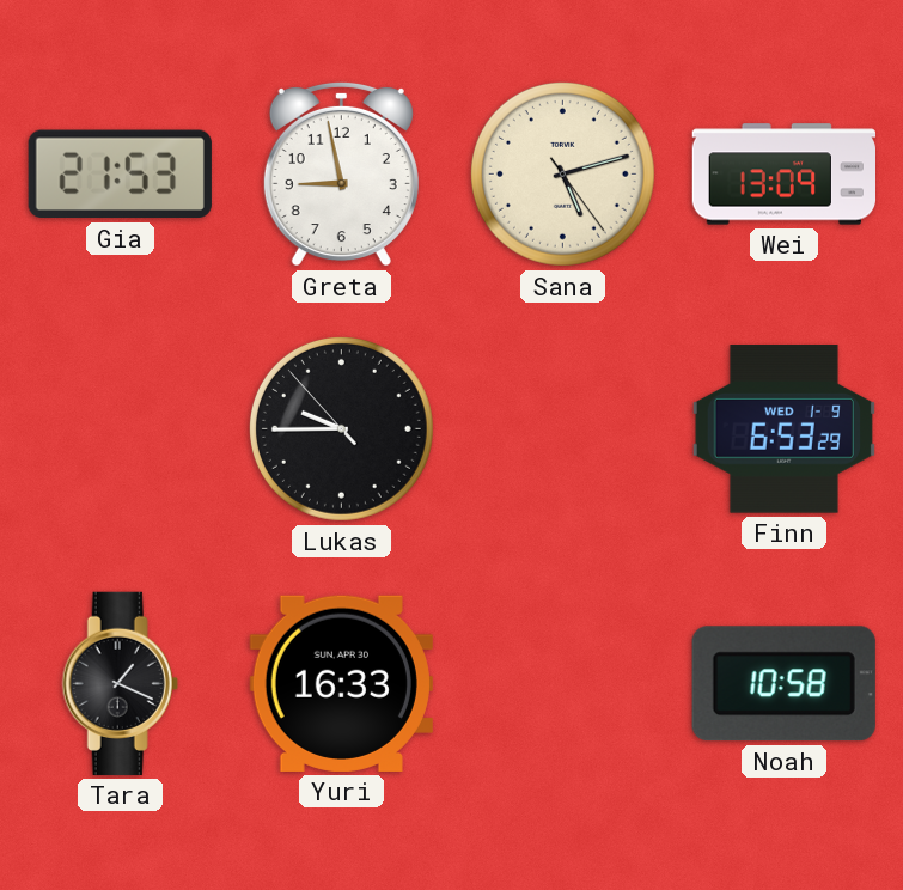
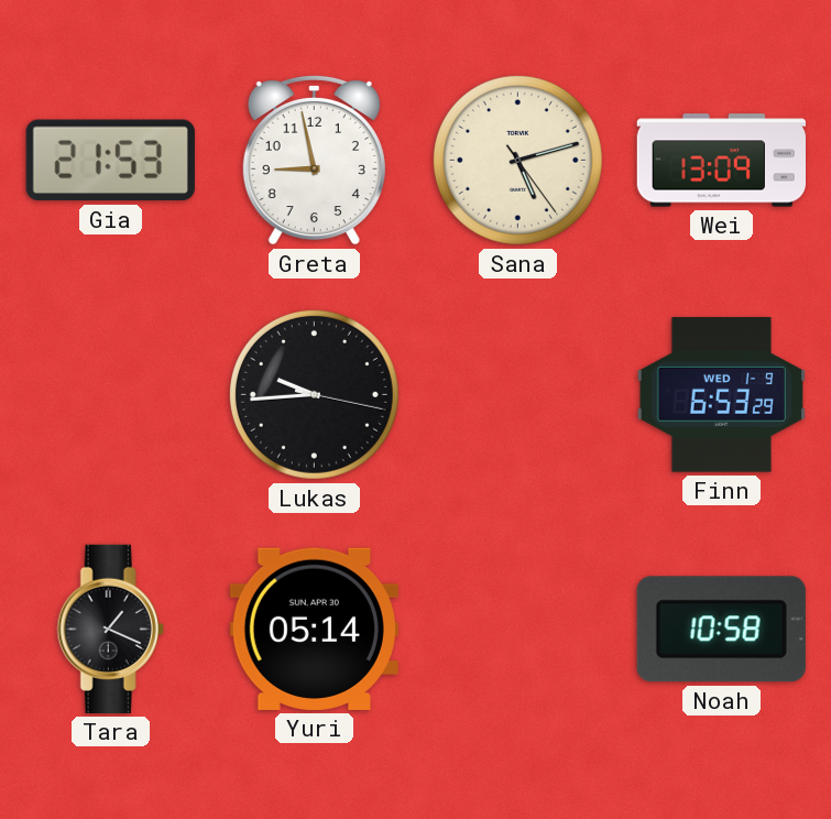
Lukas: 9:44:53 -> 9:44:17 (314, 394)
Yuri: 16:33 -> 05:14 (314, 629)
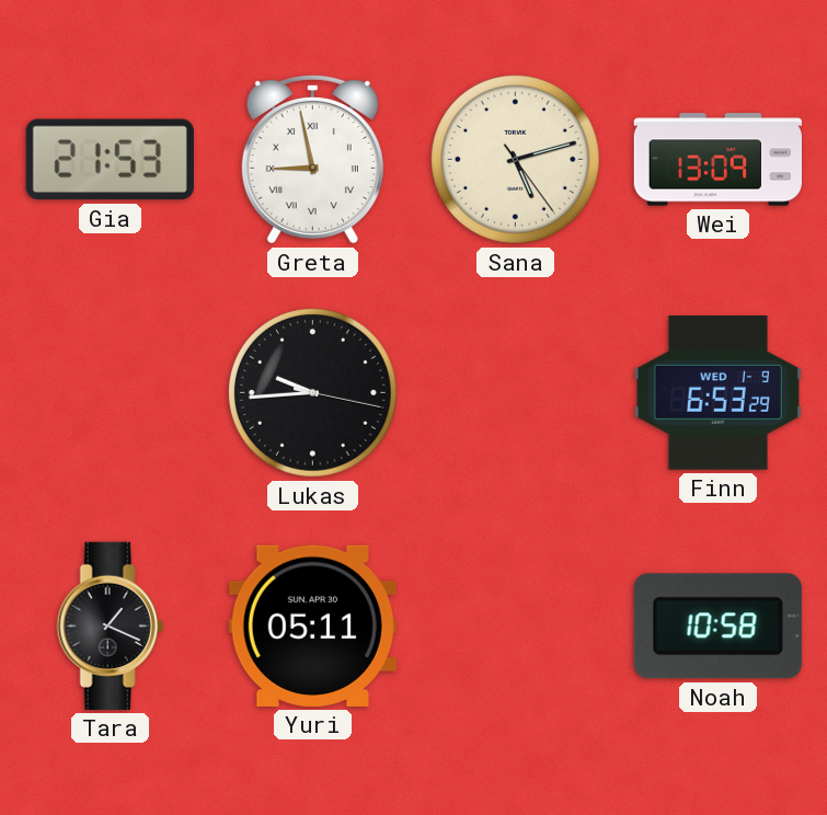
Greta numerals: Arabic -> Roman (312, 159)
Yuri: 05:14 -> 05:11 (312, 625)
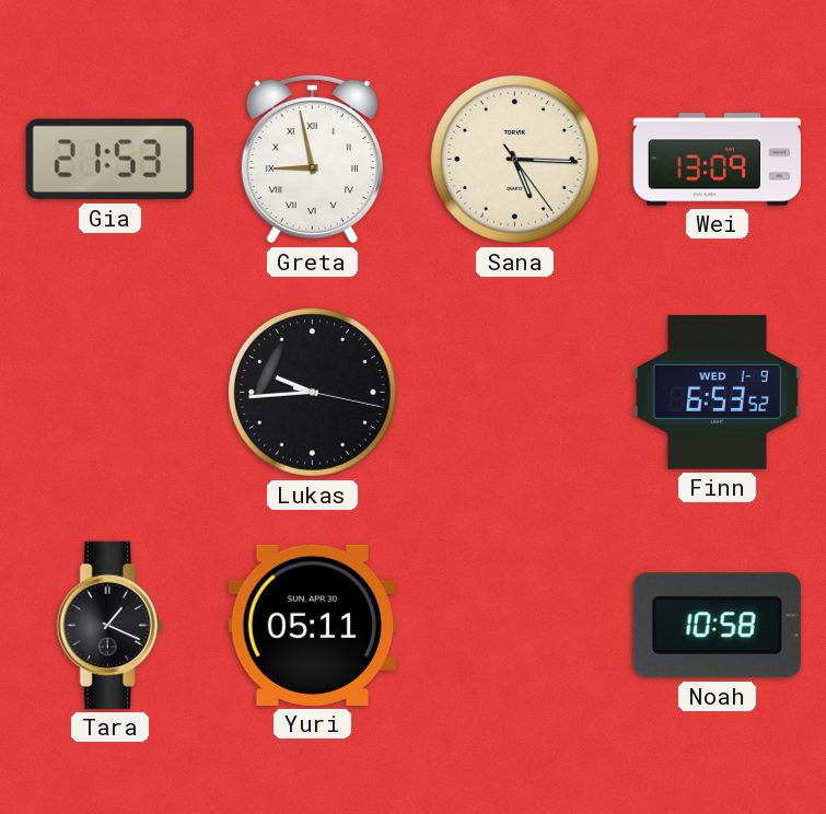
Sana: 5:12 -> 5:15 (514, 159)
Finn: 6:53:29 -> 6:53:52 (717, 393)
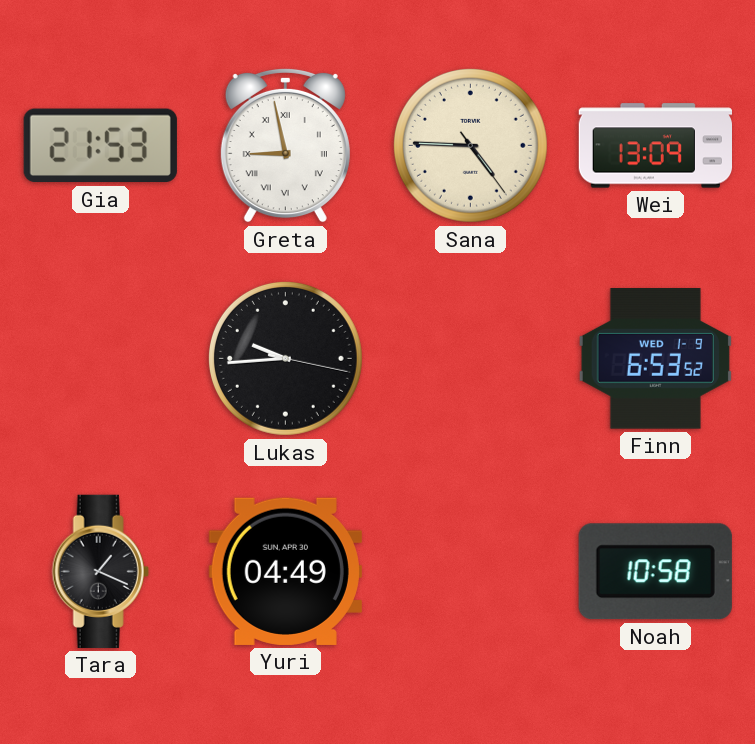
Sana: 5:15 -> 4:45 (470, 145)
Yuri: 05:11 -> 04:49 (285, 571)
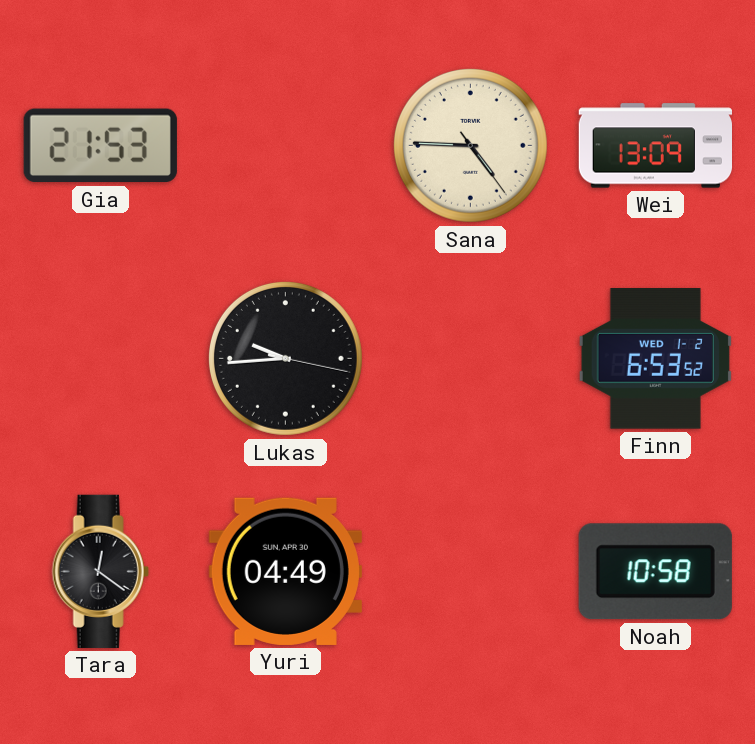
Greta: 8:58 -> none (285, 145)
Finn date: WED 1-9 -> WED 1-2 (655, 359)
Tara: 1:19 -> 12:21 (100, 571)
